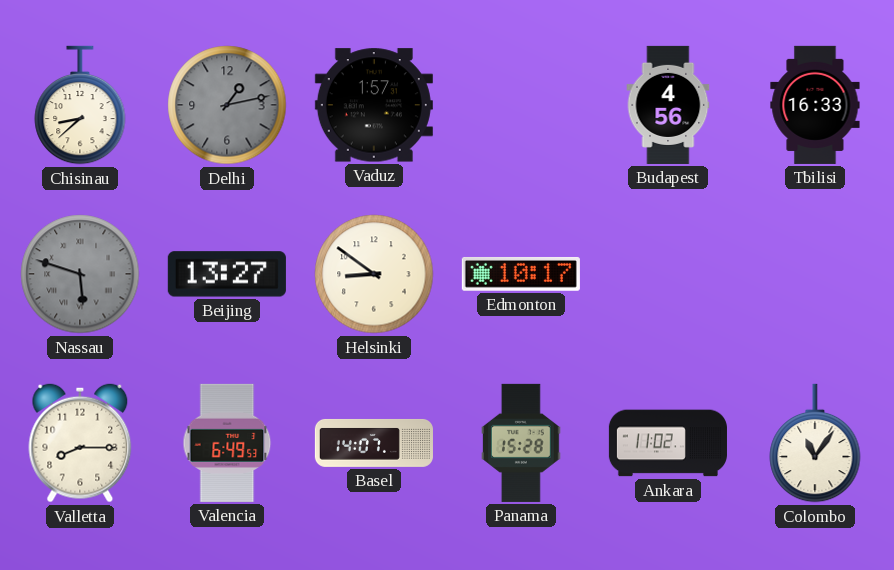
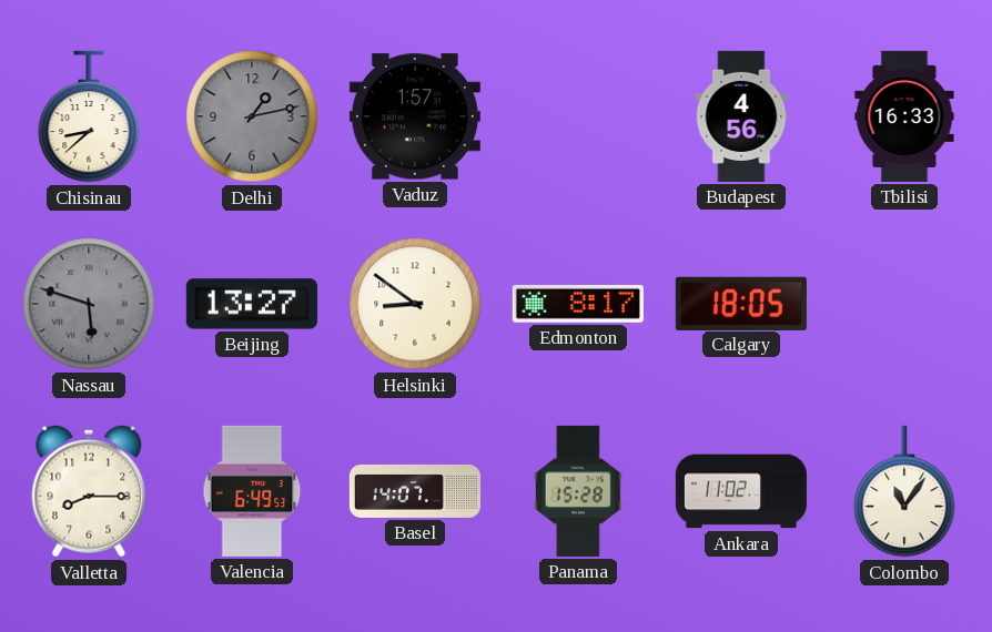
Edmonton: 10:17 -> 8:17 (578, 304)
Calgary: none -> 18:05 (741, 303)
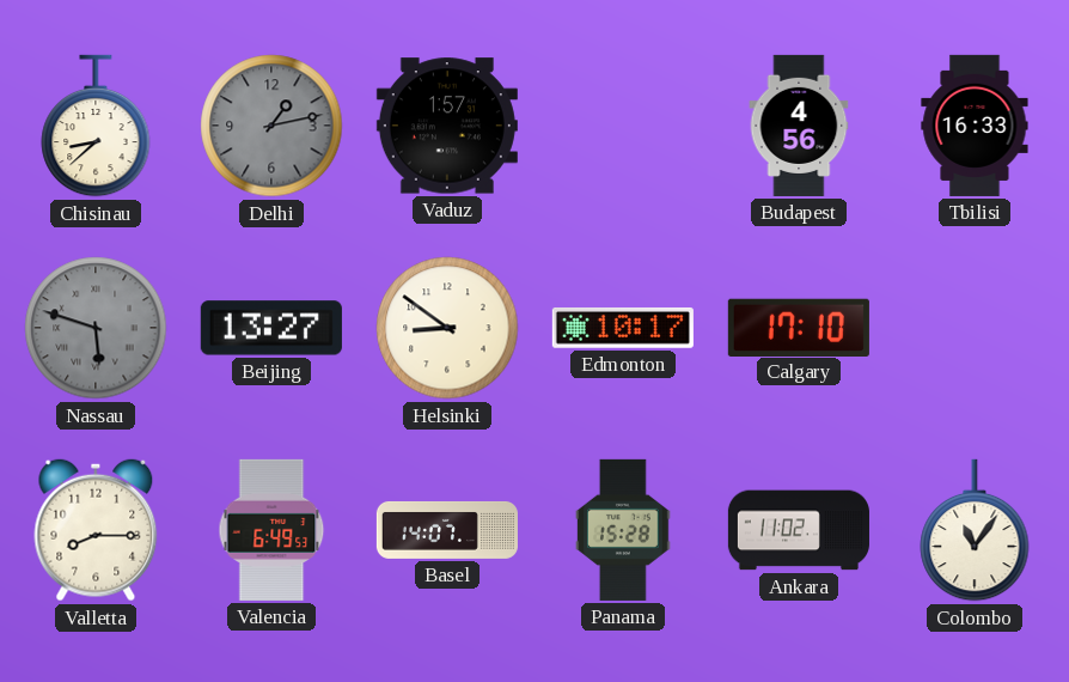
Edmonton: 8:17 -> 10:17 (623, 328)
Calgary: 18:05 -> 17:10 (799, 327)
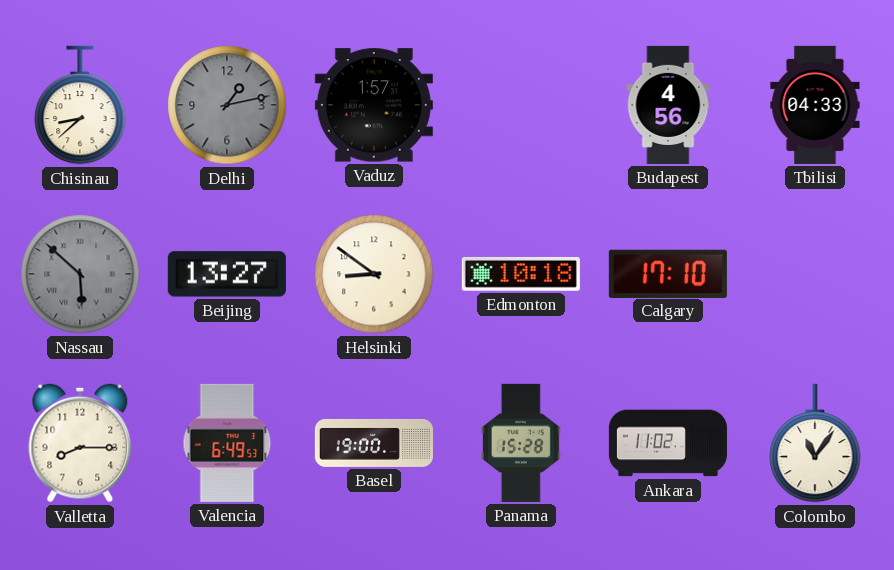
Tbilisi: 16:33 -> 04:33 (815, 105)
Nassau: 5:48 -> 5:52 (80, 274)
Edmonton: 10:17 -> 10:18 (521, 274)
Basel: 14:07 -> 19:00 (374, 443)
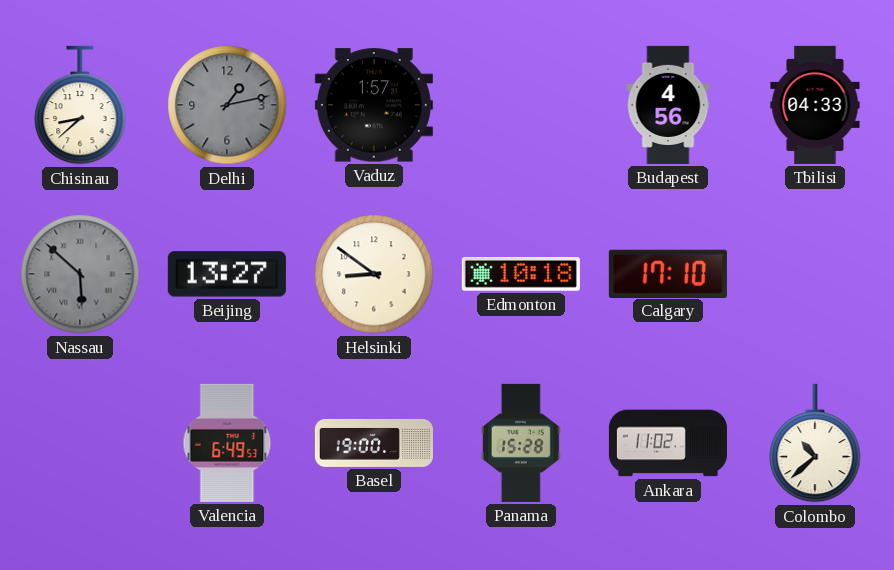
Valletta: 8:15 -> none (80, 443)
Colombo: 11:06 -> 10:38 (815, 443)
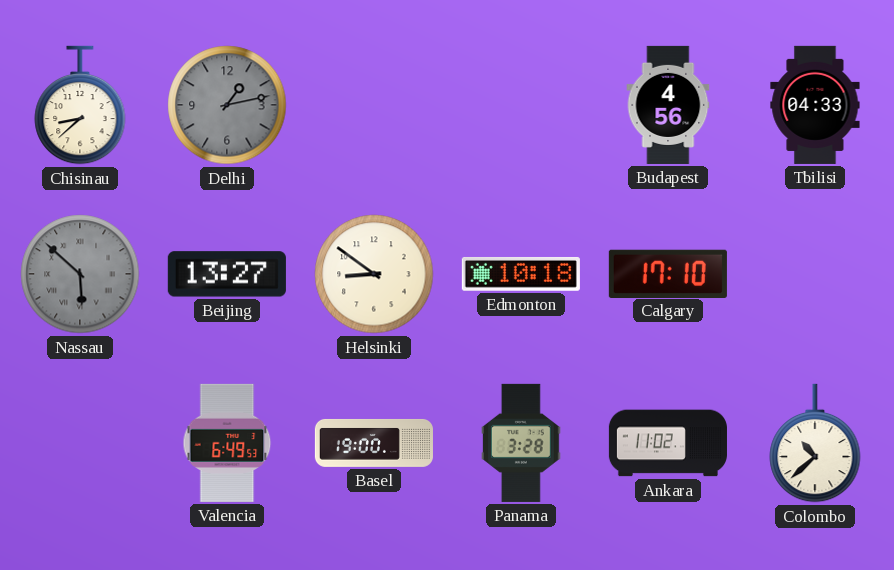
Vaduz: 1:57 -> none (374, 105)
Panama: 15:28 -> 3:28 (522, 443)
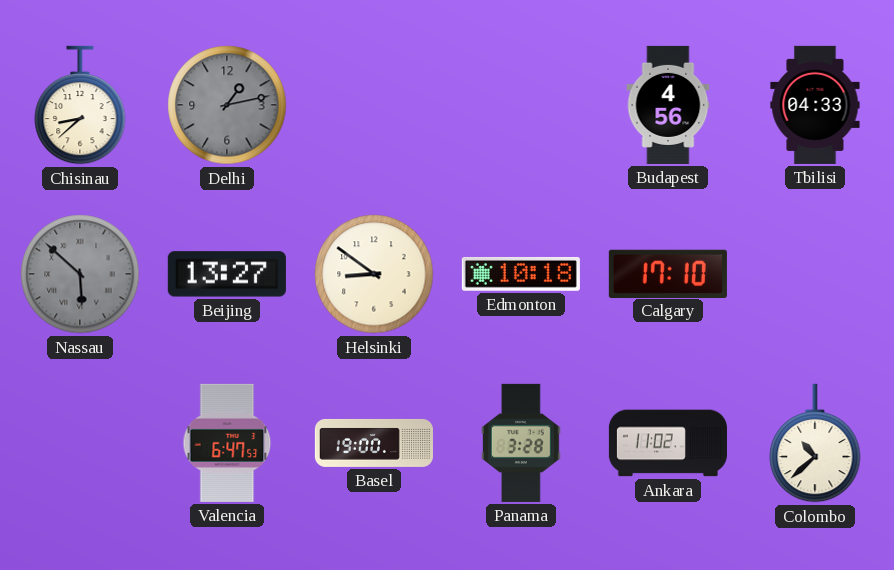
Valencia: 6:49 -> 6:47 (227, 443)
